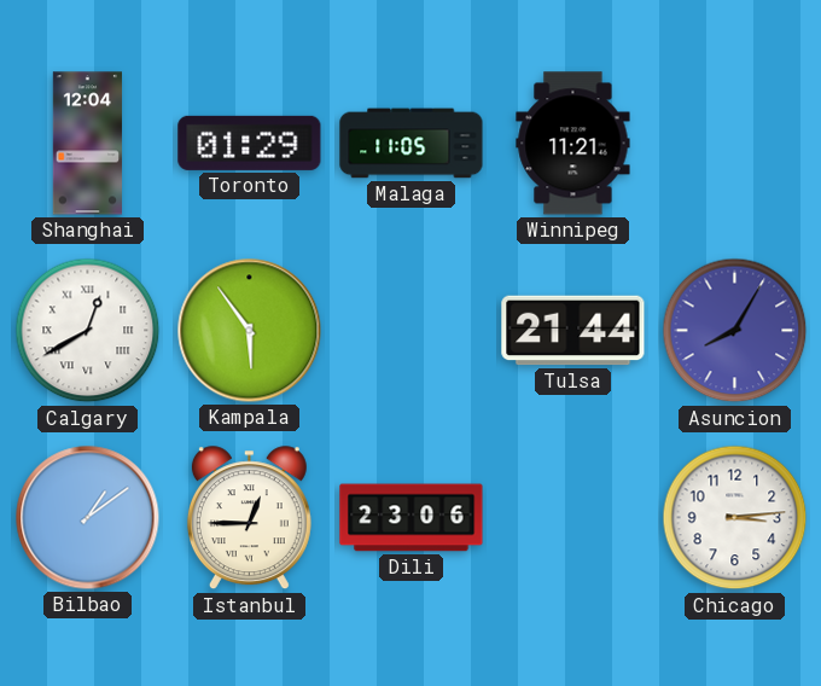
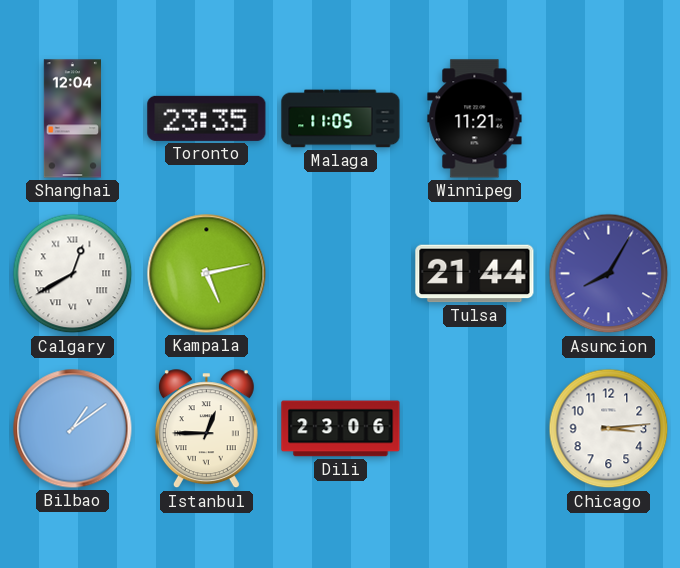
Toronto: 01:29 -> 23:35 (207, 118)
Kampala: 5:54 -> 5:13 (207, 274)
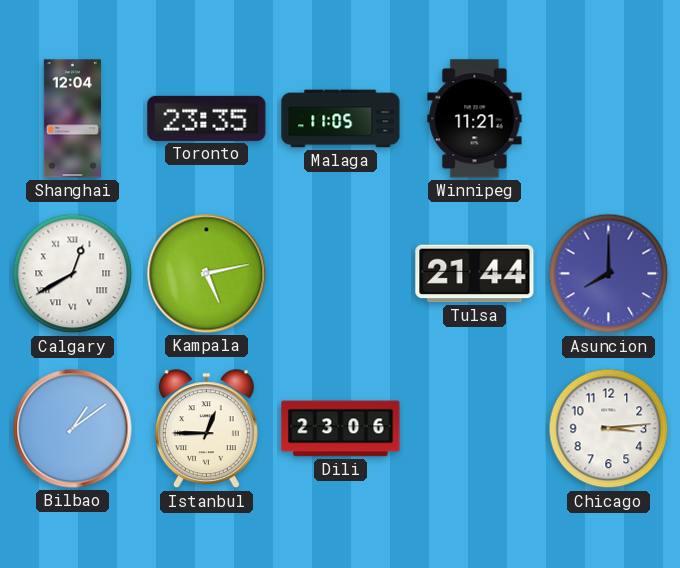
Asuncion: 8:05 -> 8:00 (609, 274)
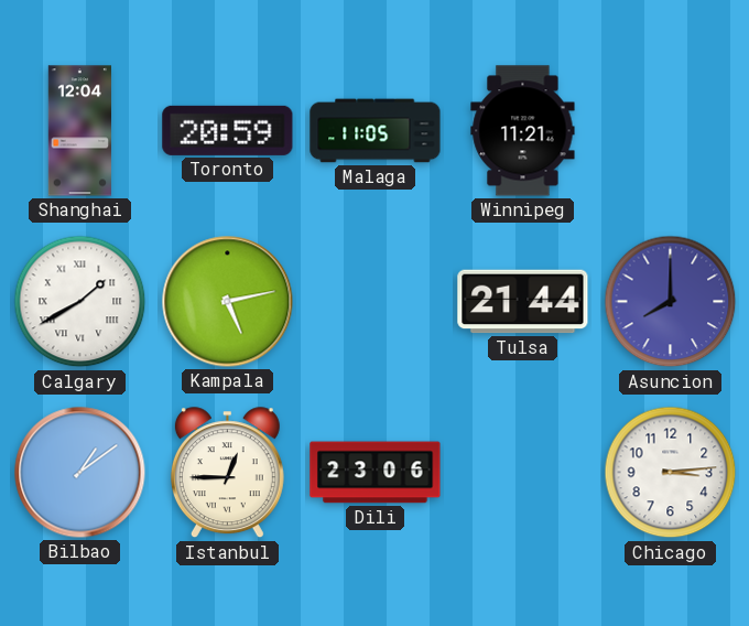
Toronto: 23:35 -> 20:59 (228, 130)
Calgary: 12:40 -> 1:40 (80, 302)
